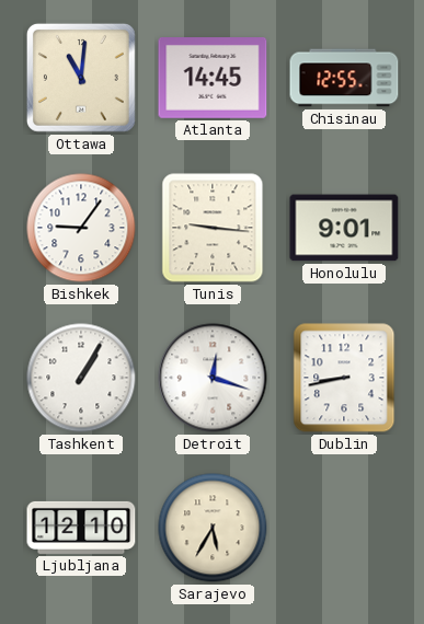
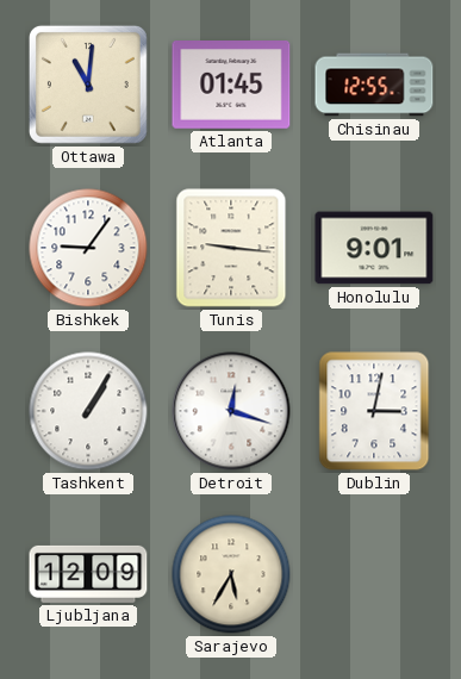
Atlanta: 14:45 -> 01:45 (231, 86)
Dublin: 8:43 -> 3:02 (374, 411)
Ljubljana: 12:10 -> 12:09 (88, 574)
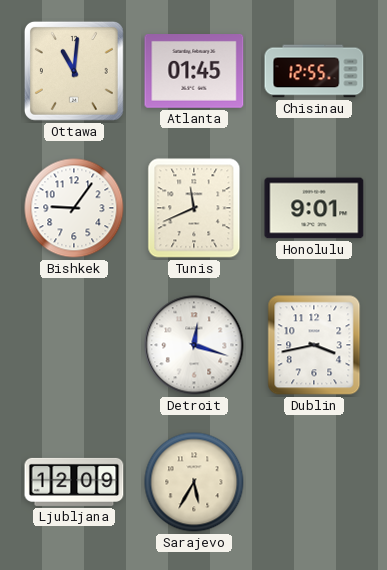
Tunis: 9:16 -> 11:41 (194, 208)
Tashkent: 1:05 -> none (88, 411)
Dublin: 3:02 -> 3:43 (314, 345)
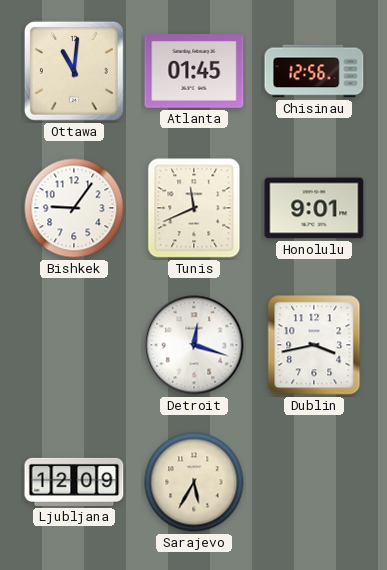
Chisinau: 12:55 -> 12:56 (314, 71)
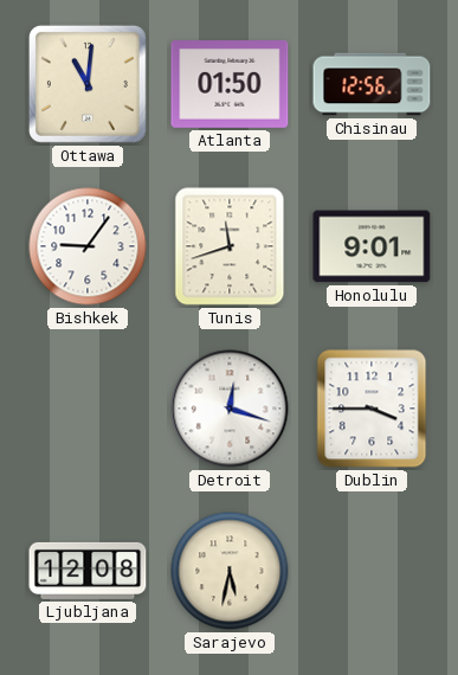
Atlanta: 01:45 -> 01:50 (230, 85)
Tunis: 11:41 -> 11:42 (230, 246)
Dublin: 3:43 -> 3:45 (372, 409)
Ljubljana: 12:09 -> 12:08 (88, 571)
Sarajevo: 5:35 -> 5:32 (230, 571)
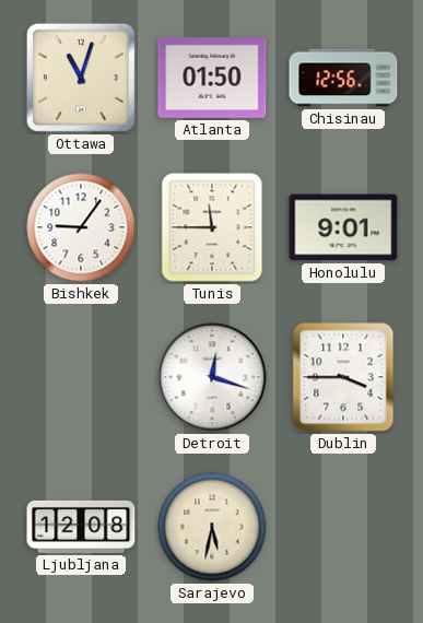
Ottawa: 11:01 -> 11:03 (81, 78)
Tunis: 11:42 -> 11:45 (212, 227)
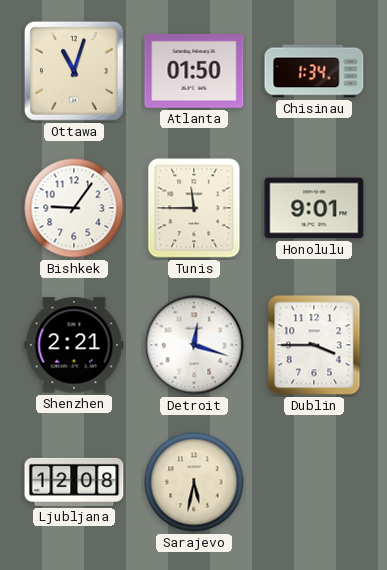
Chisinau: 12:56 -> 1:34 (314, 71)
Shenzhen: none -> 2:21 (74, 345)
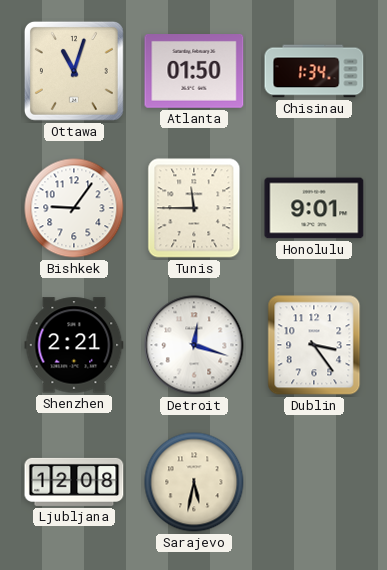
Dublin: 3:45 -> 3:24 (314, 345)
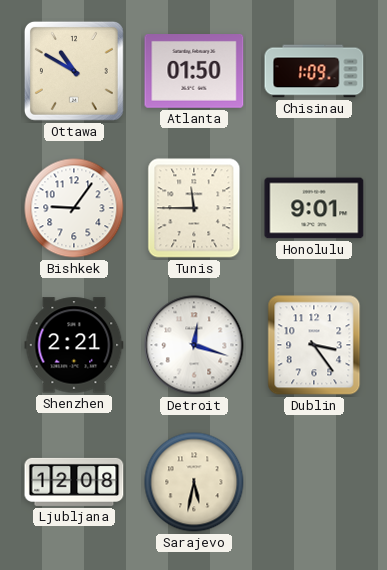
Ottawa: 11:03 -> 10:50 (74, 71)
Chisinau: 1:34 -> 1:09 (314, 71)
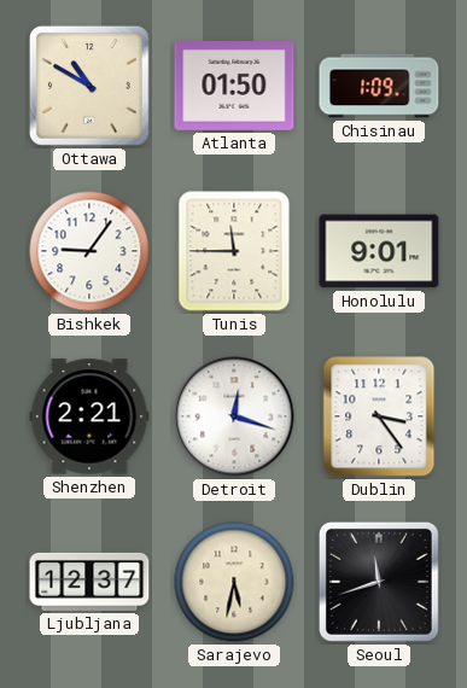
Ljubljana: 12:08 -> 12:37 (89, 582)
Seoul: none -> 11:42 (379, 582)
